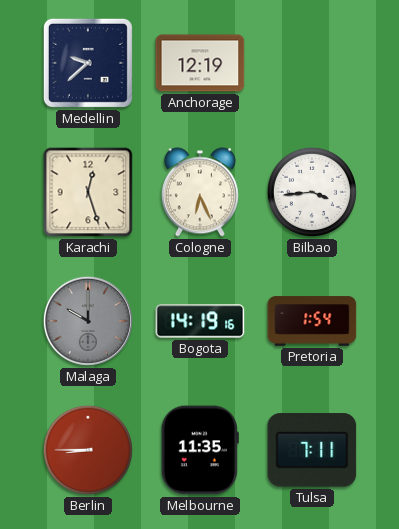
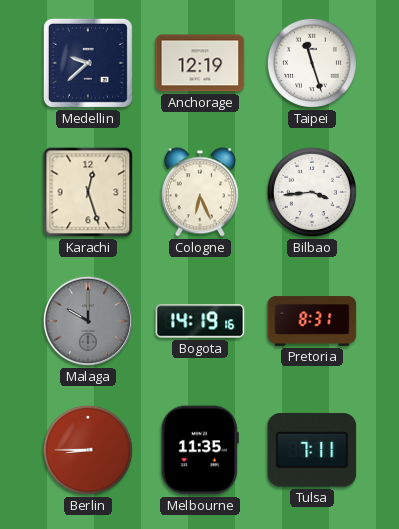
Taipei: none -> 11:27 (312, 63)
Pretoria: 1:54 -> 8:31 (312, 321)
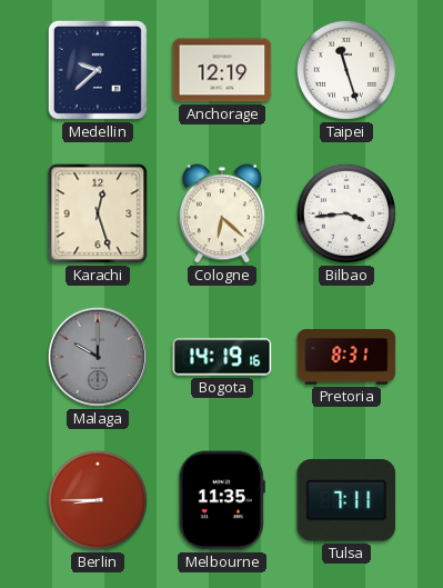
Cologne: 6:26 -> 6:22 (222, 213)
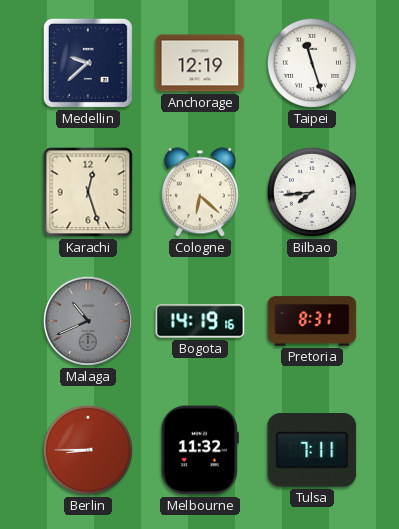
Bilbao: 3:44 -> 7:44 (312, 192)
Malaga: 10:00 -> 10:41 (88, 321)
Melbourne: 11:35 -> 11:32 (200, 450)
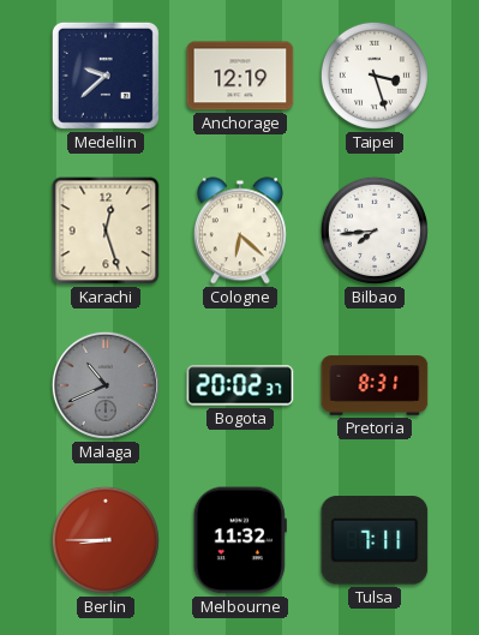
Taipei: 11:27 -> 3:27 (375, 76)
Bogota: 14:19 -> 20:02 (240, 385)
